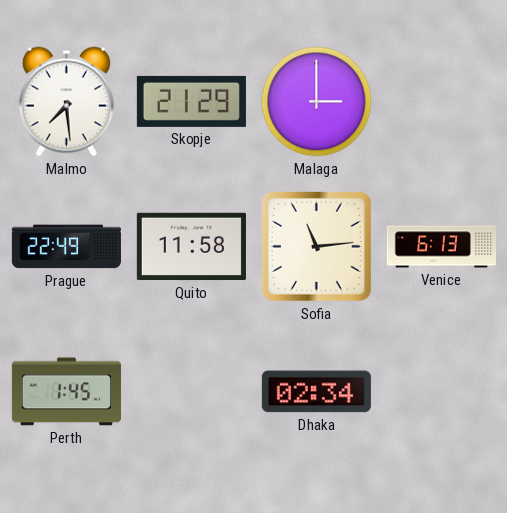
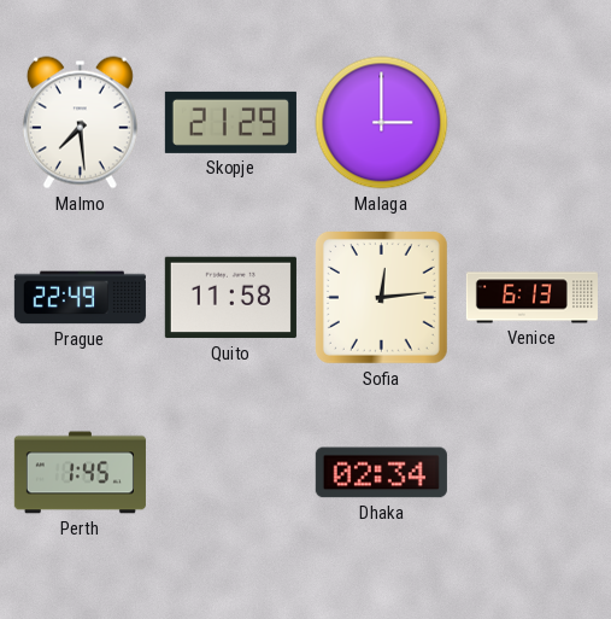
Sofia: 11:14 -> 12:14 (381, 297)
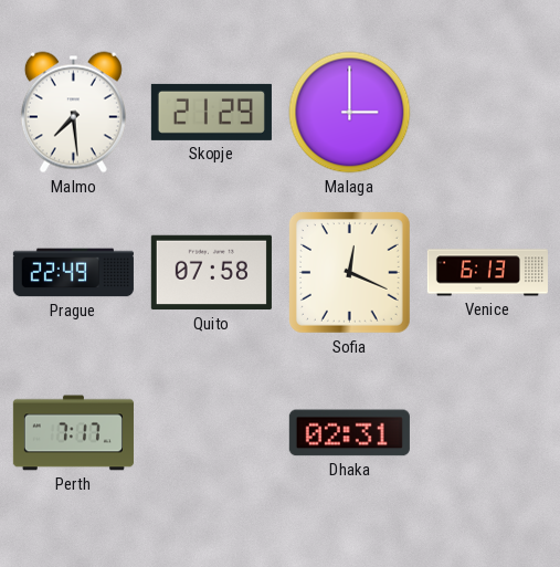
Quito: 11:58 -> 07:58 (211, 273)
Sofia: 12:14 -> 12:19 (349, 272)
Perth: 1:45 -> 7:17 (73, 433)
Dhaka: 02:34 -> 02:31 (349, 433)
